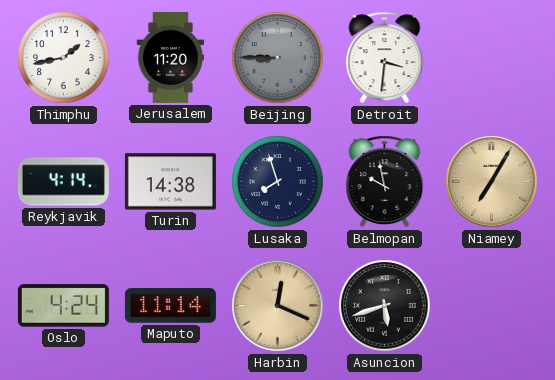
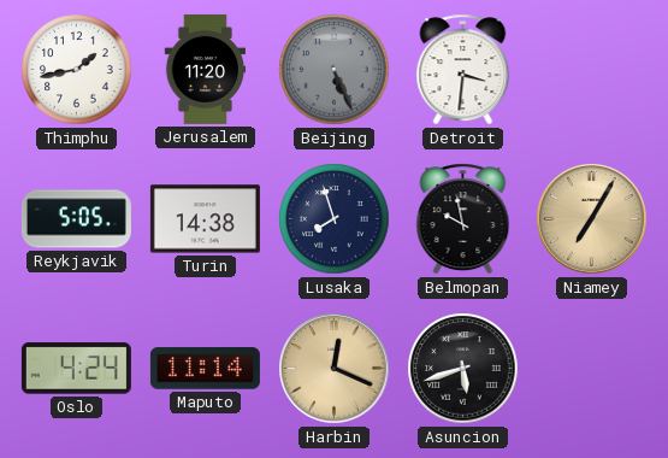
Beijing: 8:45 -> 5:26 (335, 70)
Reykjavik: 4:14 -> 5:05 (76, 219)
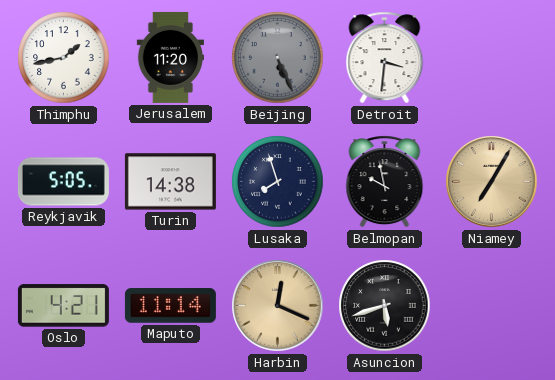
Oslo: 4:24 -> 4:21 (63, 306)
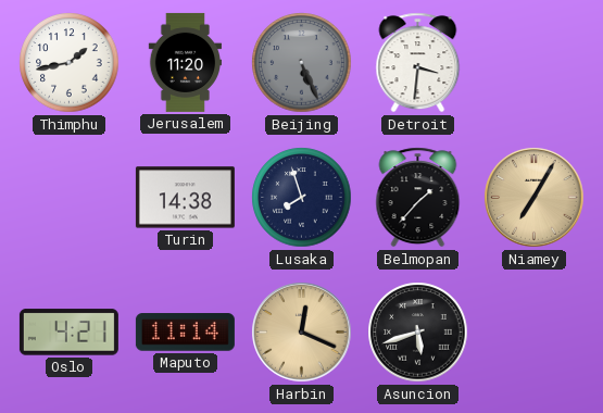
Reykjavik: 5:05 -> none (63, 182)
Belmopan: 9:58 -> 1:37 (418, 198)
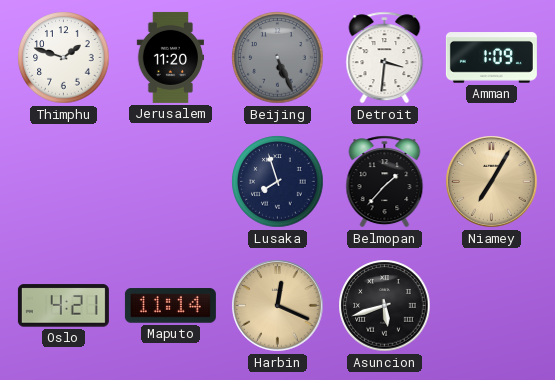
Thimphu: 1:43 -> 1:48 (64, 58)
Amman: none -> 1:09 (491, 58)
Turin: 14:38 -> none (185, 198)
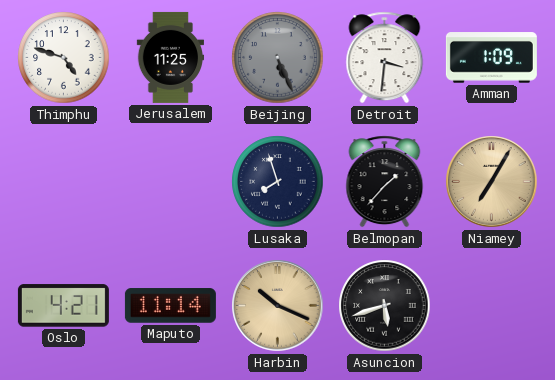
Thimphu: 1:48 -> 4:48 (64, 58)
Jerusalem: 11:20 -> 11:25 (170, 57)
Harbin: 12:19 -> 10:19 (278, 306)
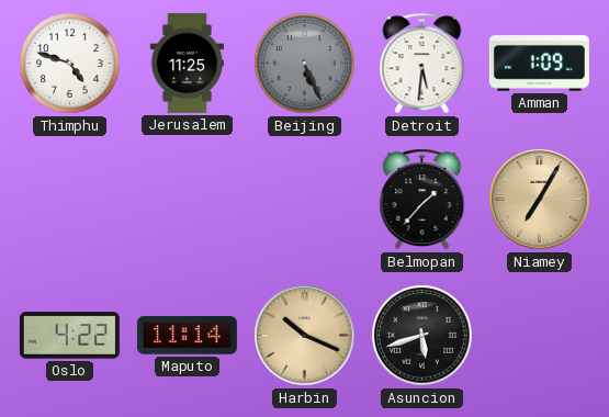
Detroit: 3:31 -> 5:31 (422, 64)
Lusaka: 7:57 -> none (278, 182)
Oslo: 4:21 -> 4:22 (69, 336)
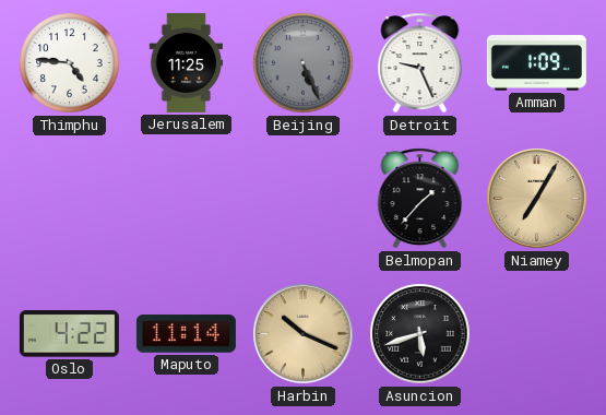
Thimphu: 4:48 -> 4:46 (70, 63)
Detroit: 5:31 -> 9:26 (420, 63)
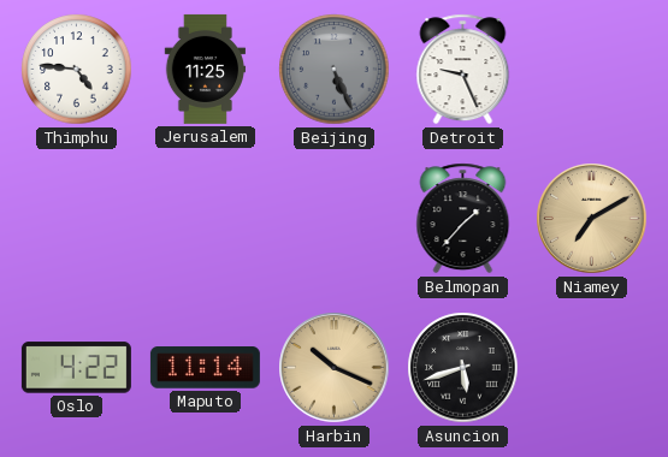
Amman: 1:09 -> none (536, 63)
Niamey: 7:05 -> 7:10 (592, 219)
